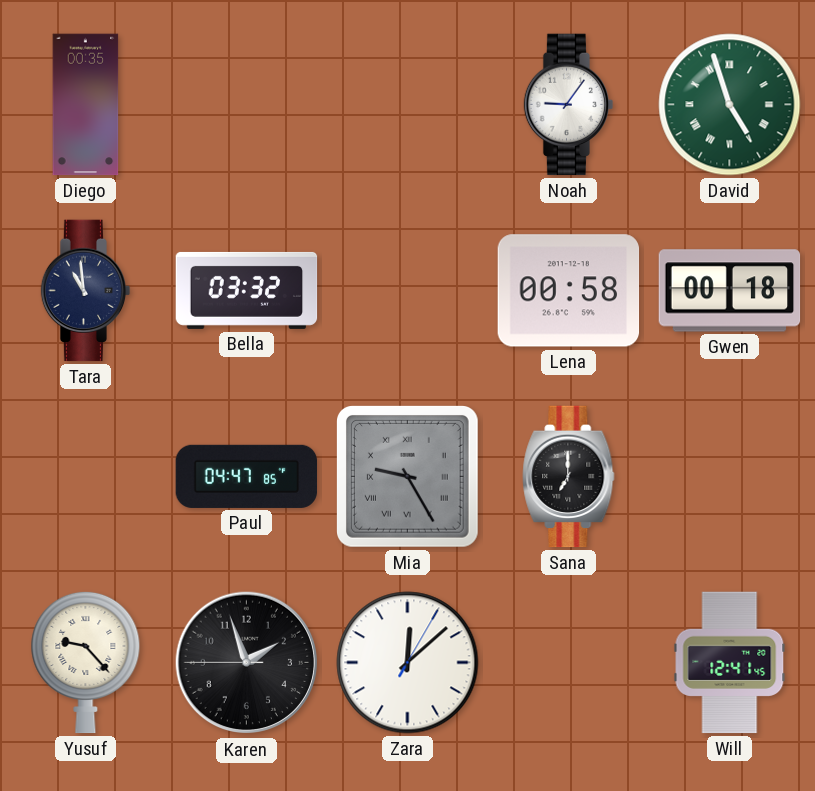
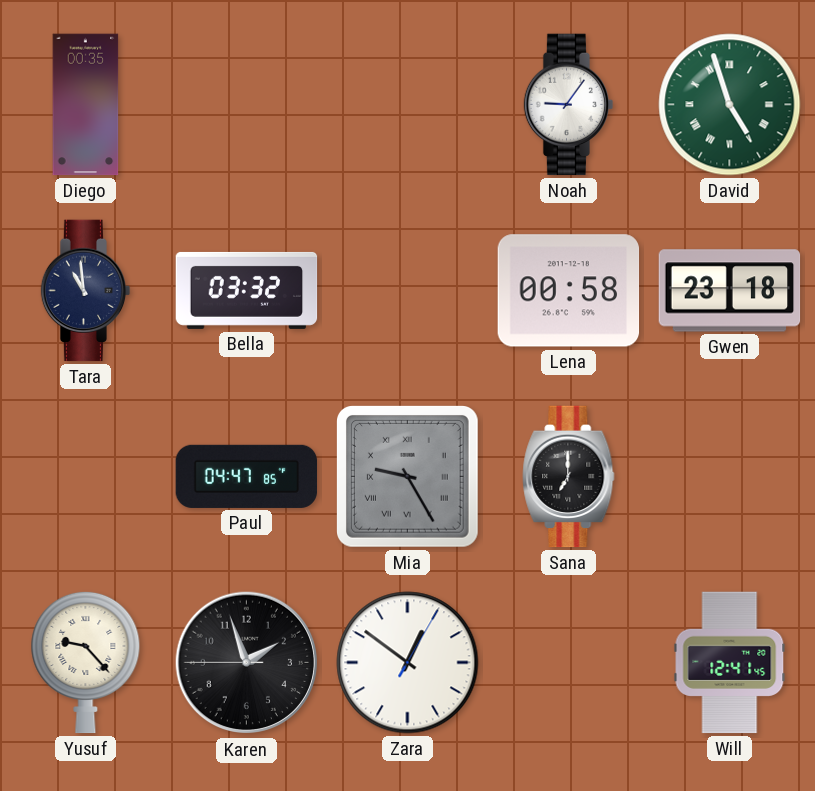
Gwen: 00:18 -> 23:18 (730, 291)
Zara: 12:08 -> 12:51 (408, 663)
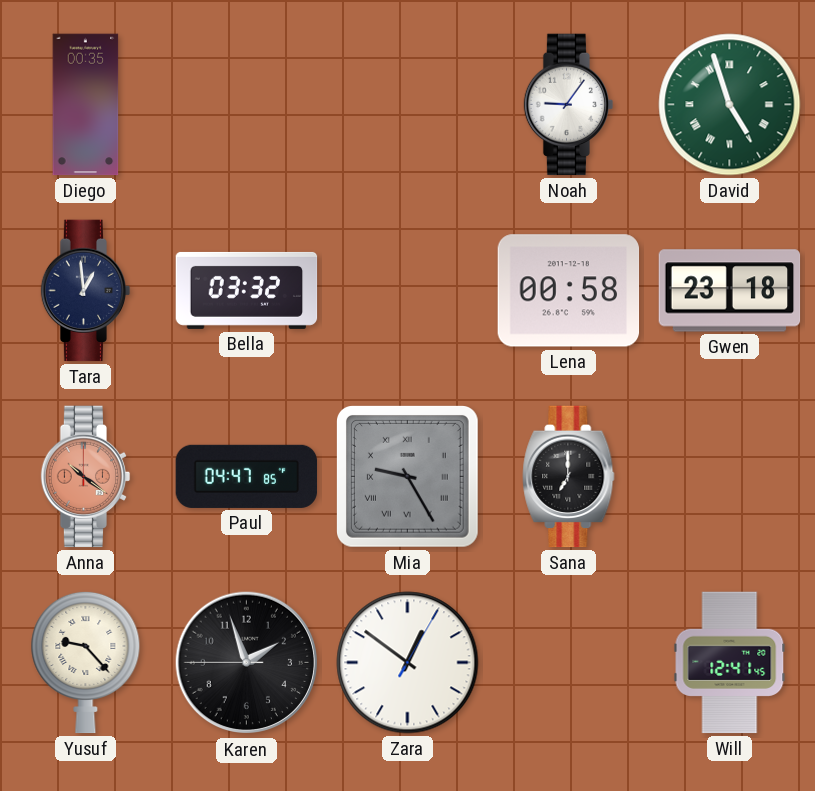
Tara: 10:59 -> 12:59 (86, 291)
Anna: none -> 10:21 (86, 477)
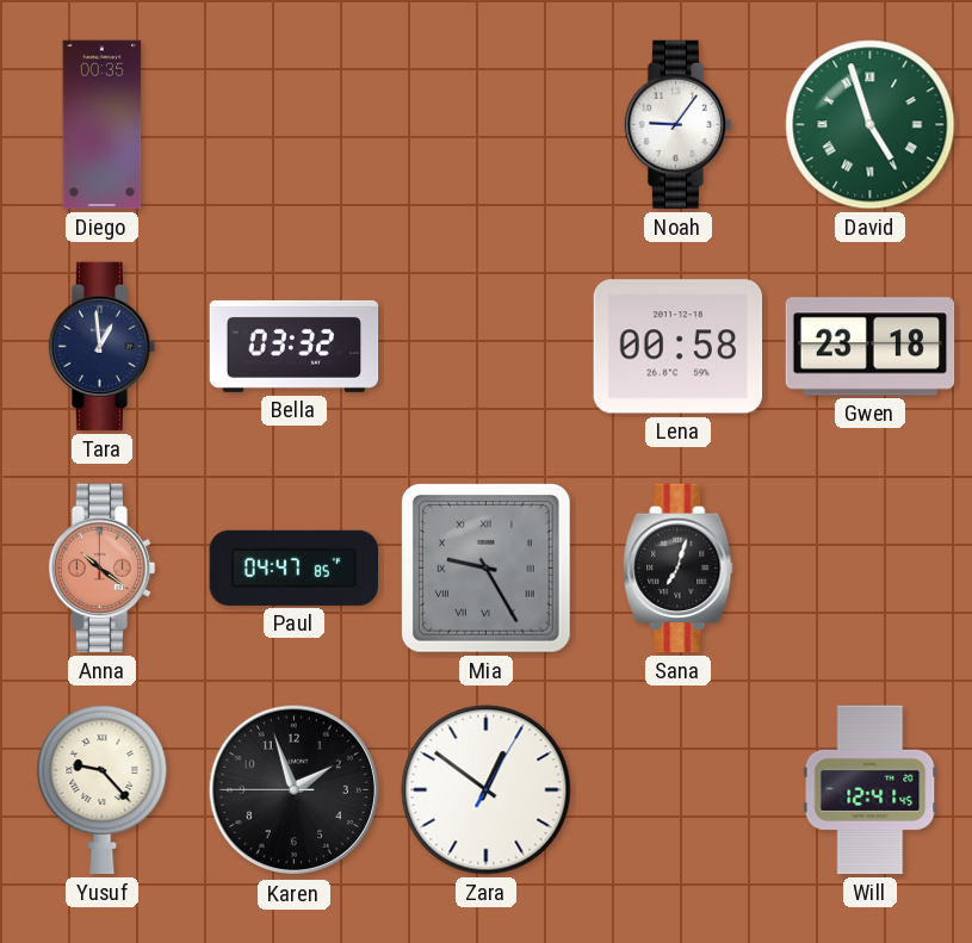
Sana: 7:00 -> 7:03 (679, 569)
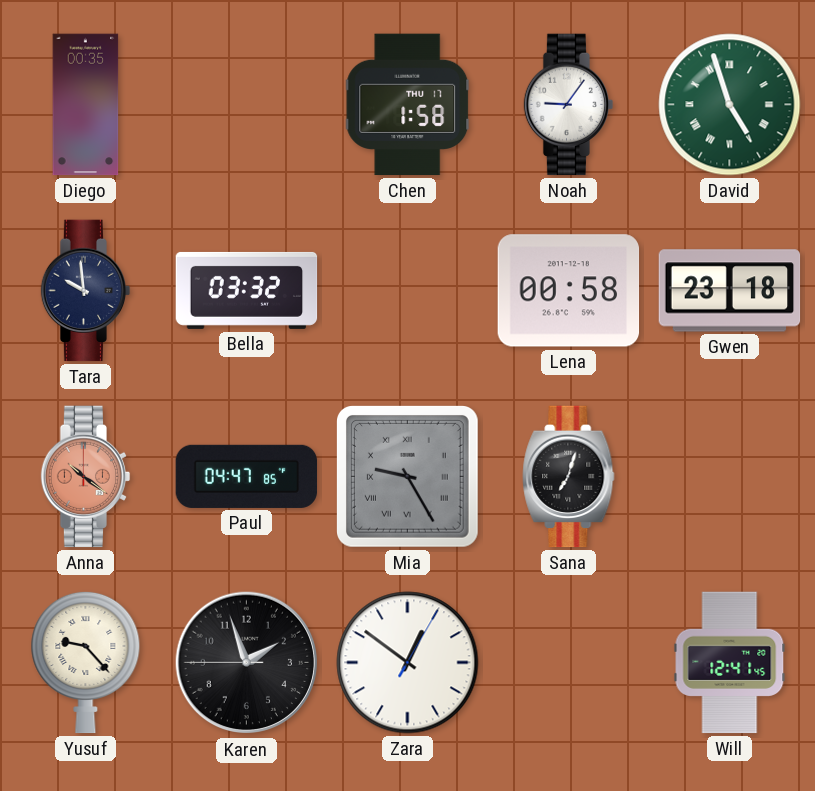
Chen: none -> 1:58 (408, 105)
Tara: 12:59 -> 9:59 (86, 291)
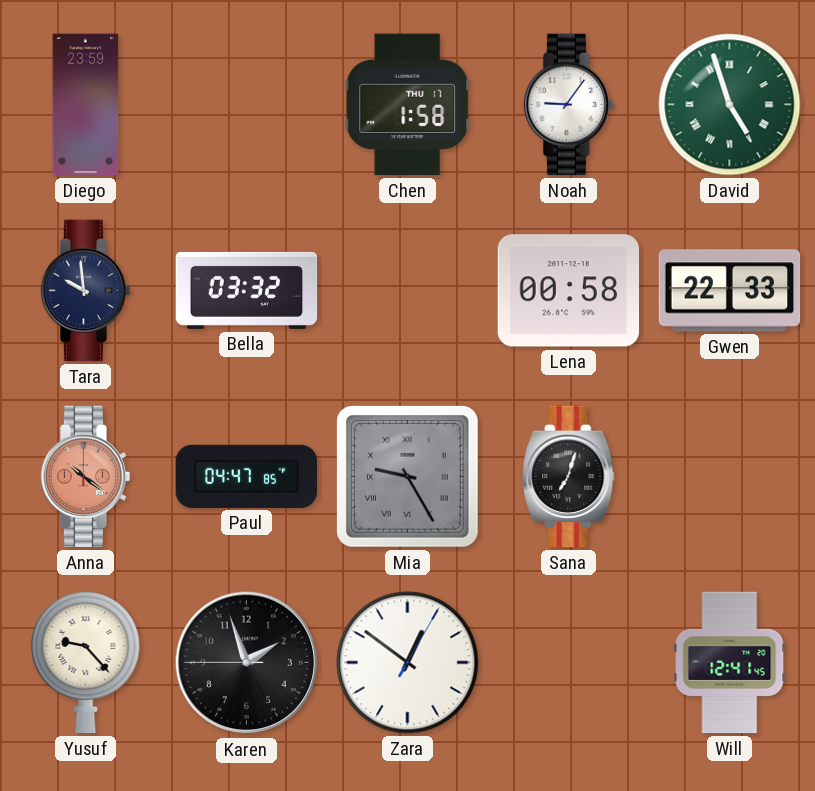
Diego: 00:35 -> 23:59 (86, 105)
Gwen: 23:18 -> 22:33 (730, 291)
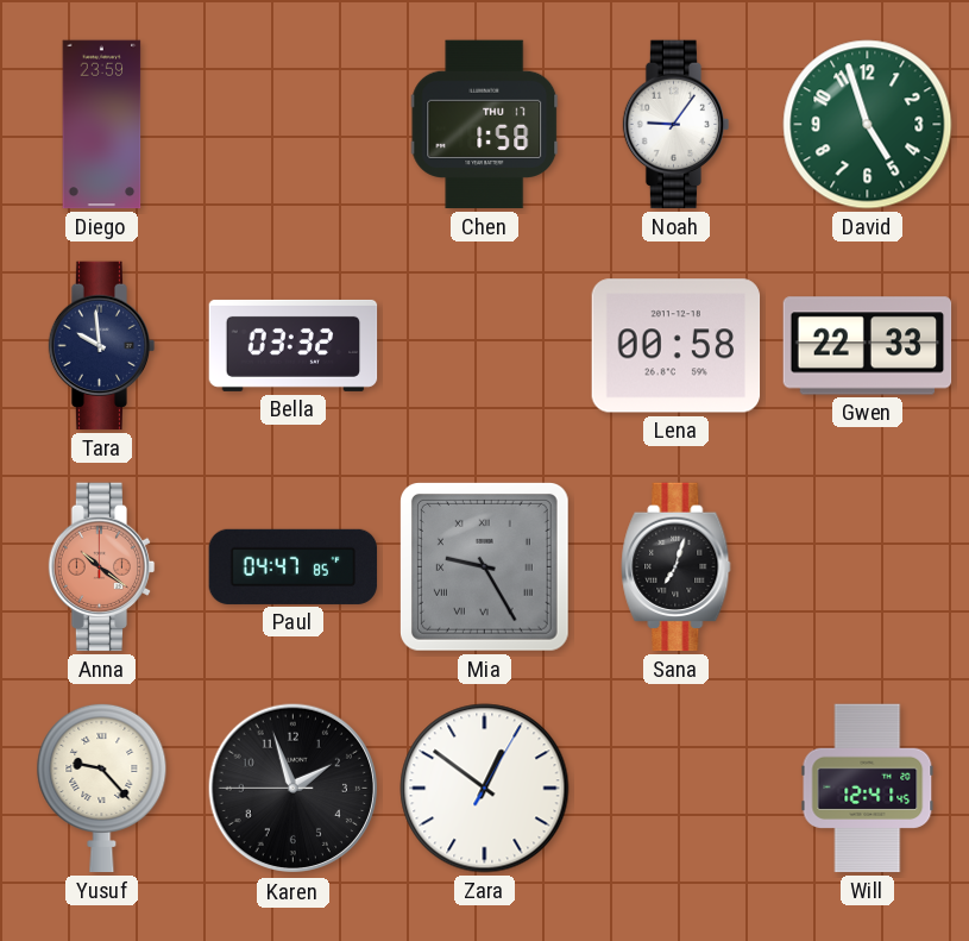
David numerals: Roman -> Arabic (868, 125)
